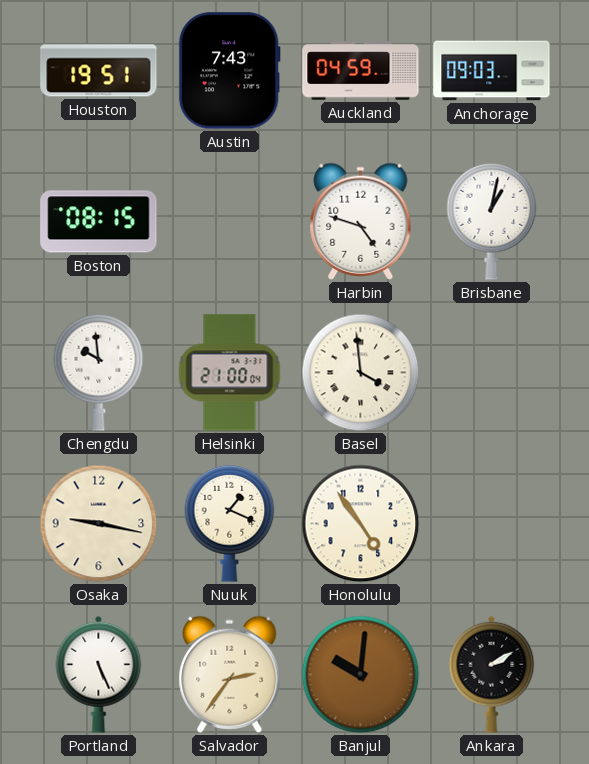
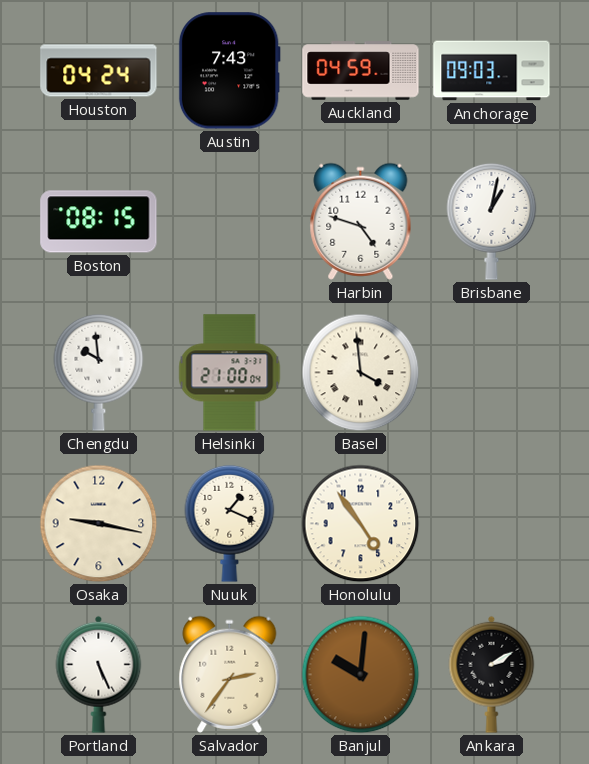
Houston: 19:51 -> 04:24 (99, 71)
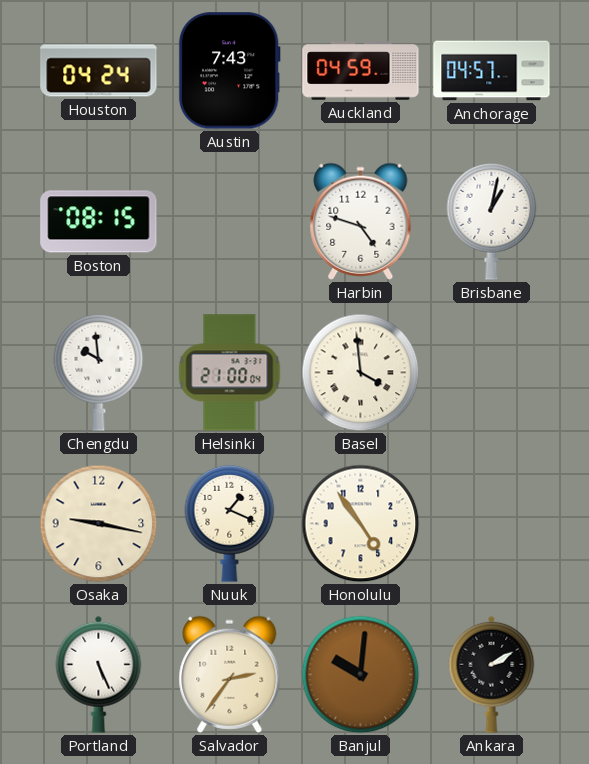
Anchorage: 09:03 -> 04:57 (492, 71)
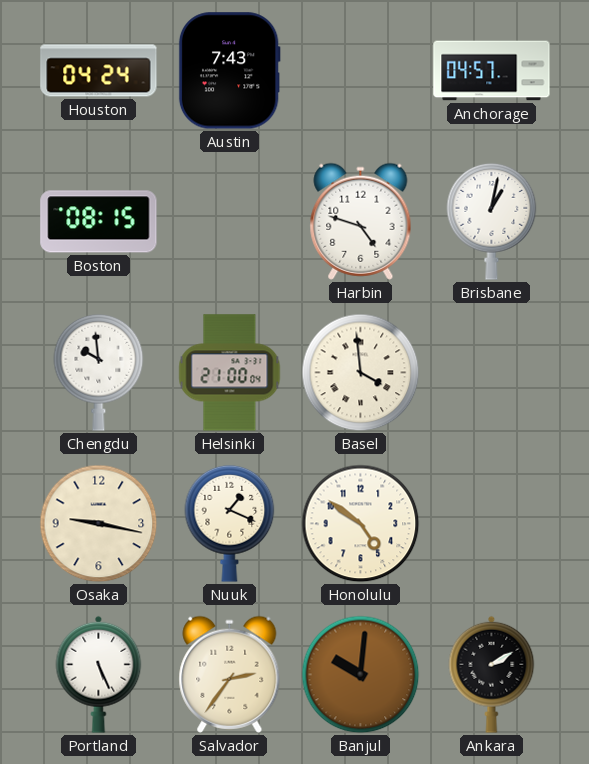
Auckland: 04:59 -> none (361, 71)
Honolulu: 4:54 -> 4:51 (361, 524)
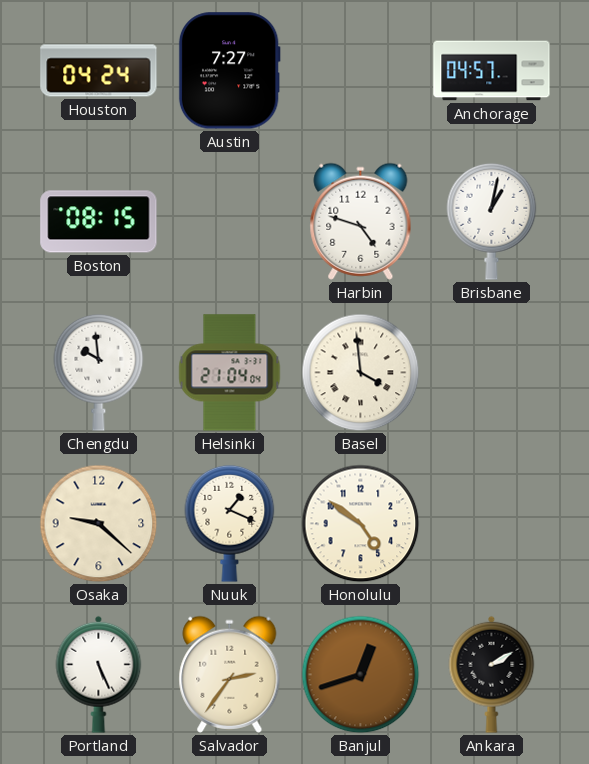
Austin: 7:43 -> 7:27 (229, 71)
Helsinki: 21:00 -> 21:04 (230, 373)
Osaka: 9:17 -> 9:22 (99, 524)
Banjul: 10:01 -> 12:42 (361, 675)
